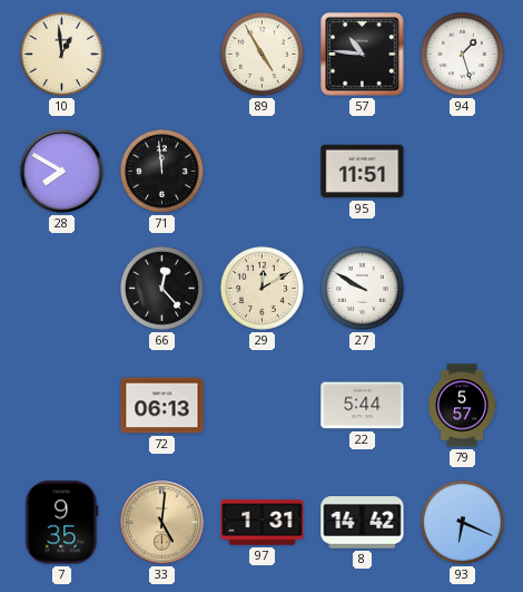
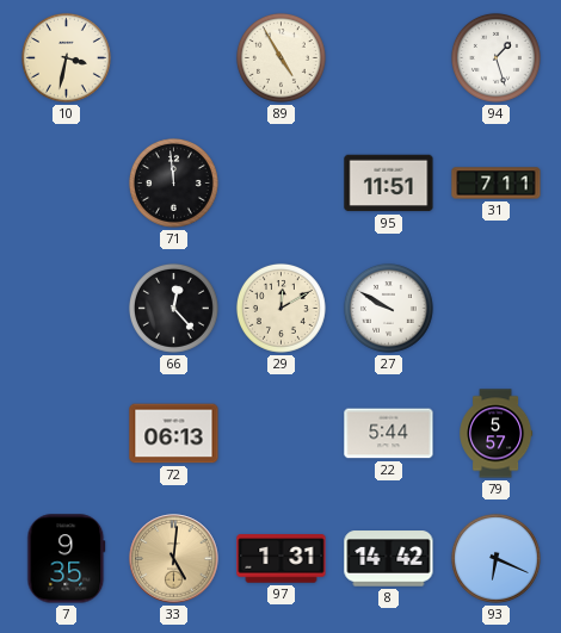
10: 12:59 -> 3:32 (66, 57)
57: 10:46 -> none (363, 55)
28: 7:50 -> none (62, 172)
31: none -> 7:11 (497, 184)
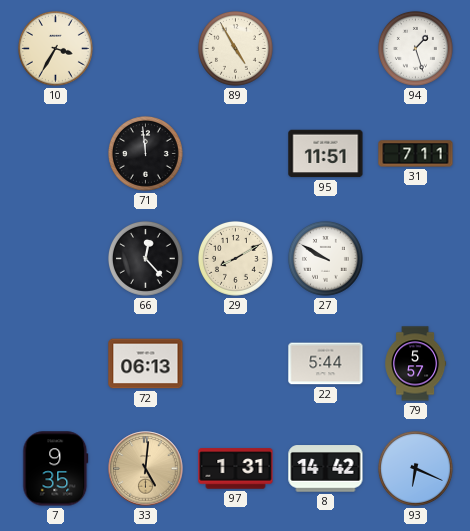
10: 3:32 -> 3:35 (55, 48)
29: 12:10 -> 8:10 (235, 258)
